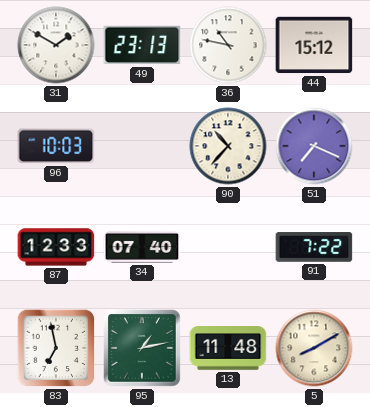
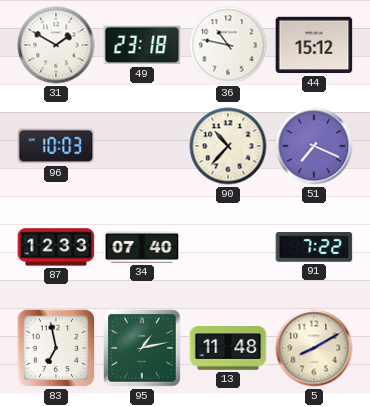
49: 23:13 -> 23:18 (142, 45)
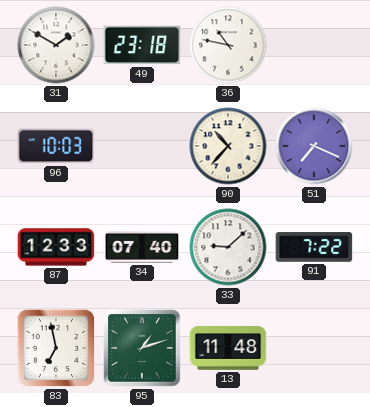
44: 15:12 -> none (314, 45)
33: none -> 9:08 (228, 247)
95: 1:13 -> 1:12 (142, 348)
5: 8:10 -> none (314, 348)
